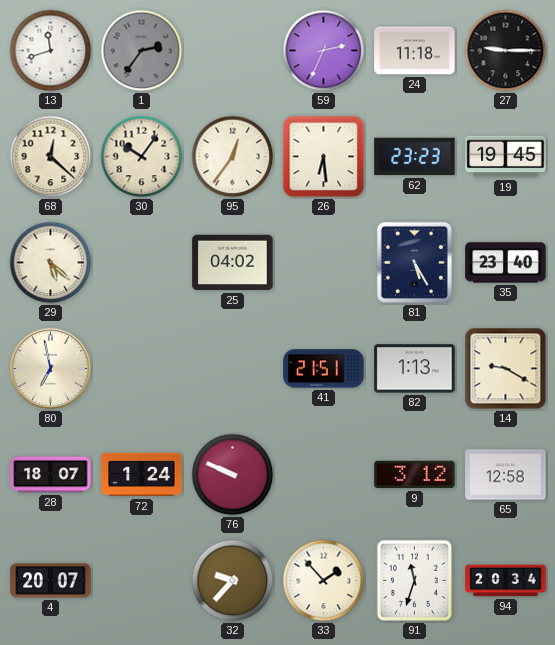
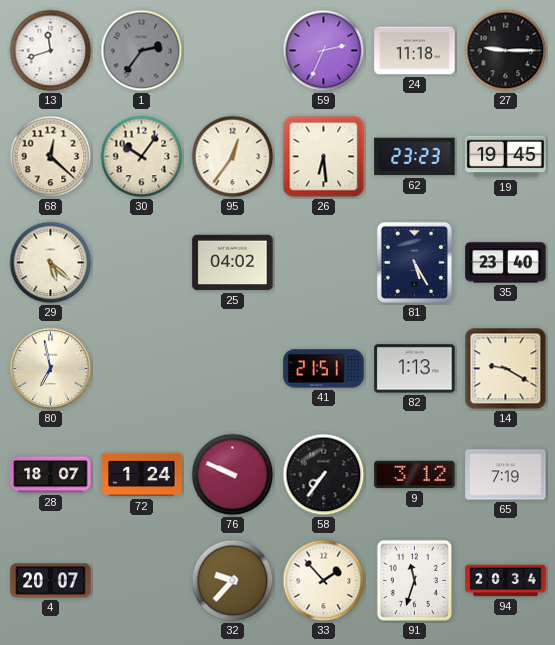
58: none -> 7:36 (324, 475)
65: 12:58 -> 7:19 (506, 475)
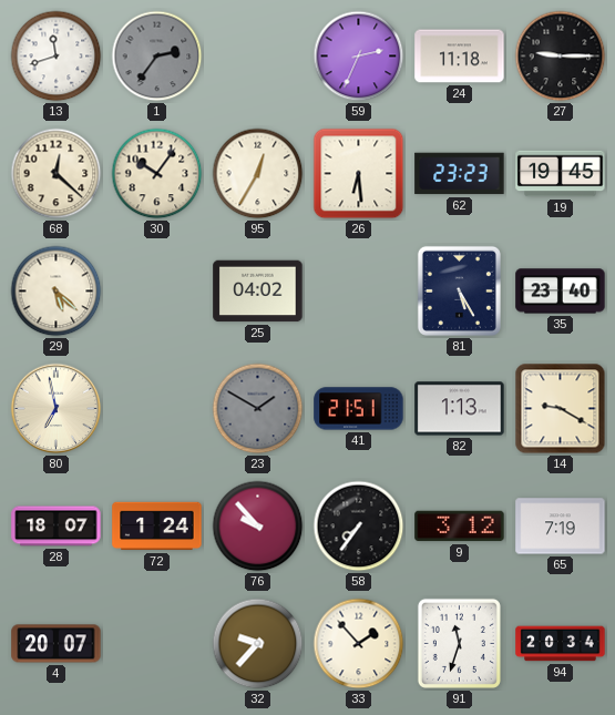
95: 12:36 -> 12:35 (258, 174)
23: none -> 1:50 (258, 409)
76: 9:49 -> 9:53 (258, 527)
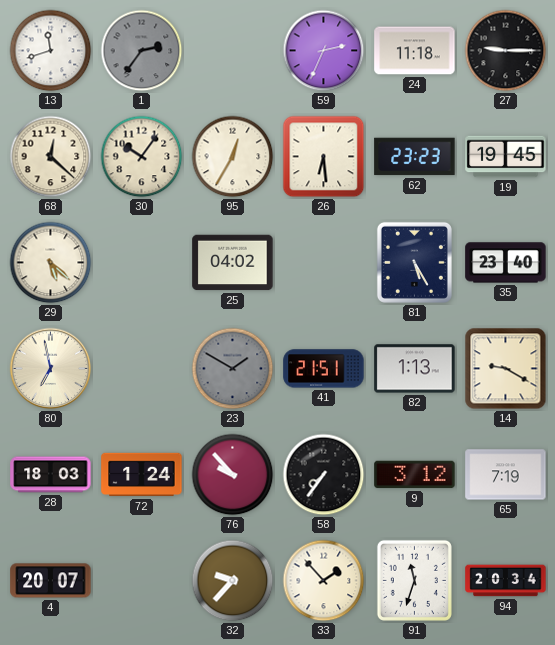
28: 18:07 -> 18:03 (51, 475)
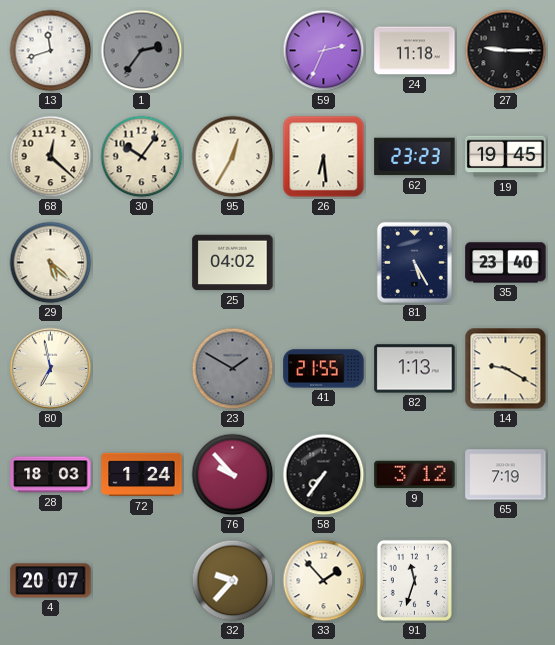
41: 21:51 -> 21:55 (324, 369)
94: 20:34 -> none (506, 581)
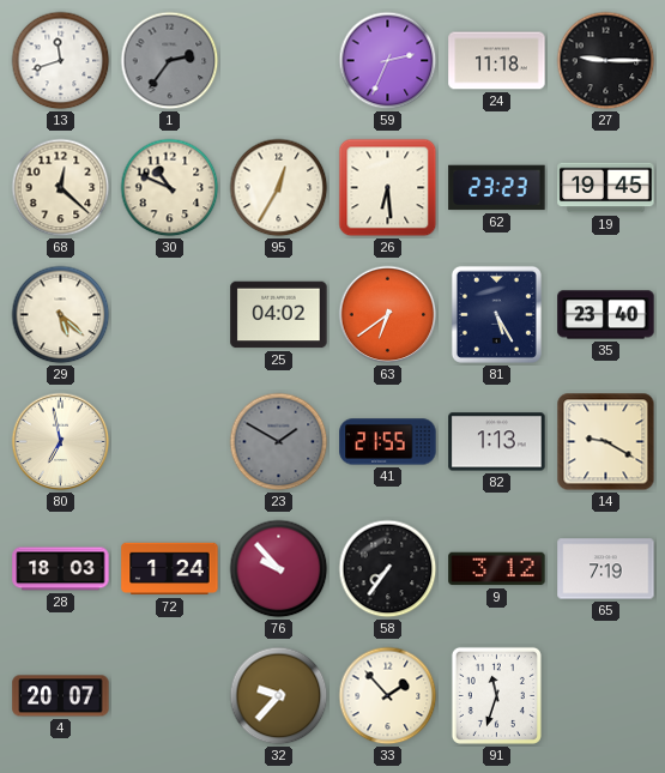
30: 10:06 -> 10:49 (170, 188)
63: none -> 6:39 (388, 315)
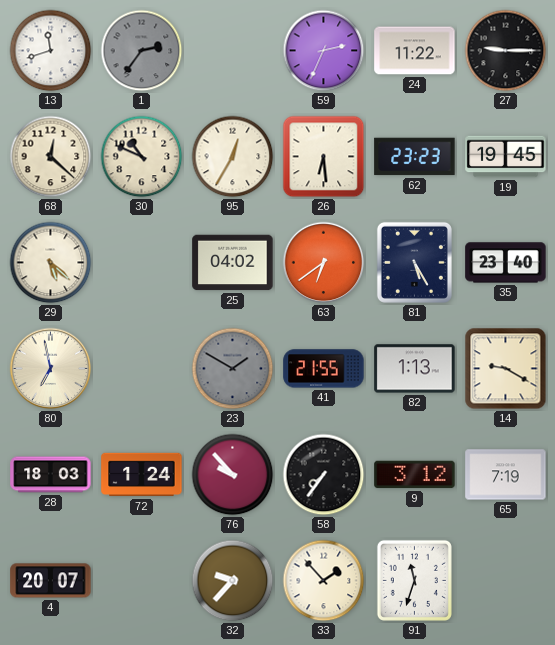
24: 11:18 -> 11:22 (415, 51)
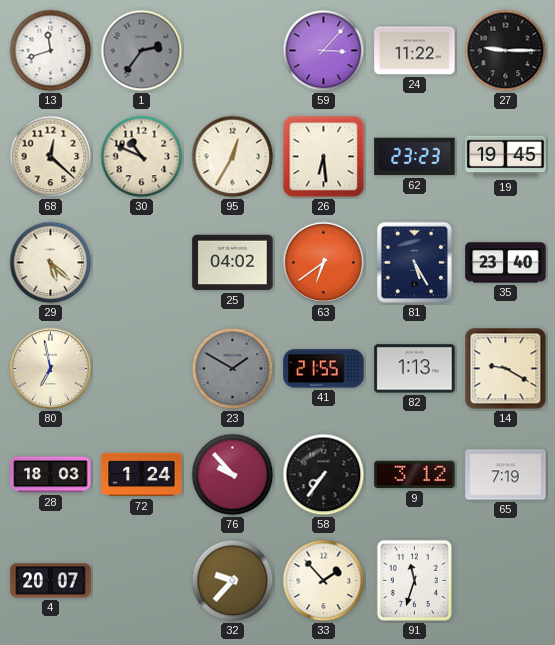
59: 2:34 -> 3:07 (324, 51)
